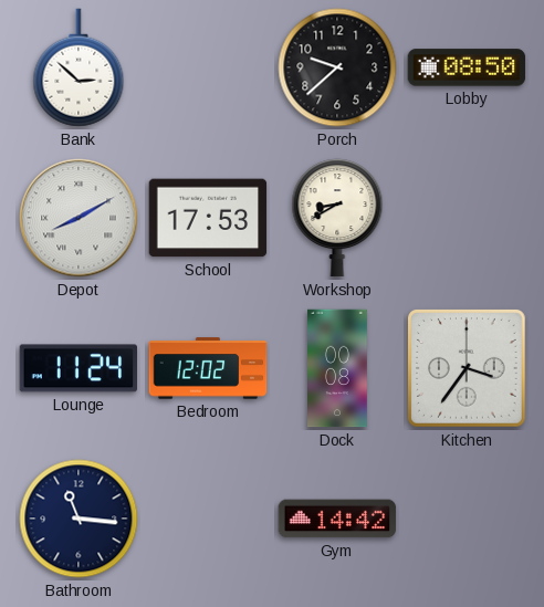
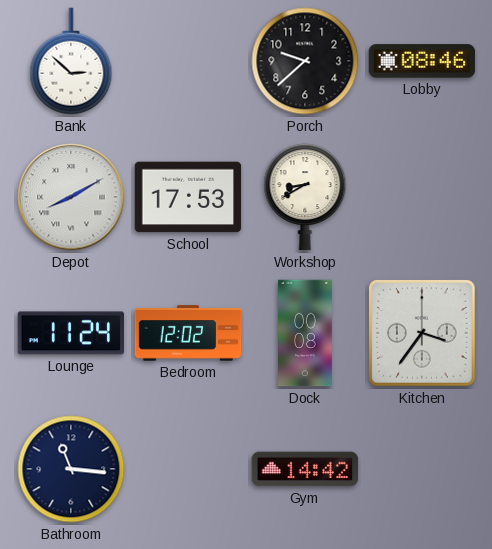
Lobby: 08:50 -> 08:46 (422, 61)
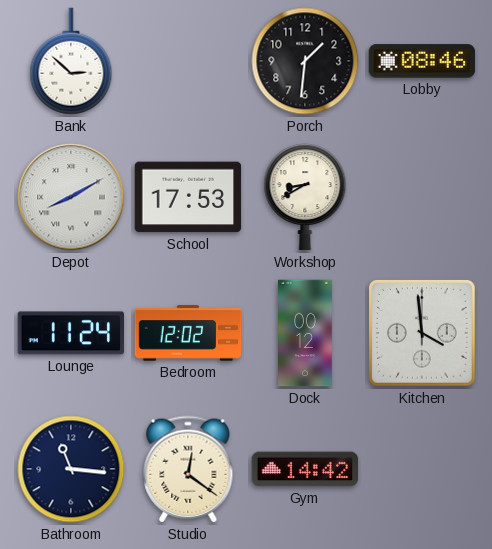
Porch: 9:38 -> 1:31 (305, 61)
Dock: 00:08 -> 00:12 (306, 333)
Kitchen: 3:36 -> 3:59 (423, 334)
Studio: none -> 12:21 (188, 469)
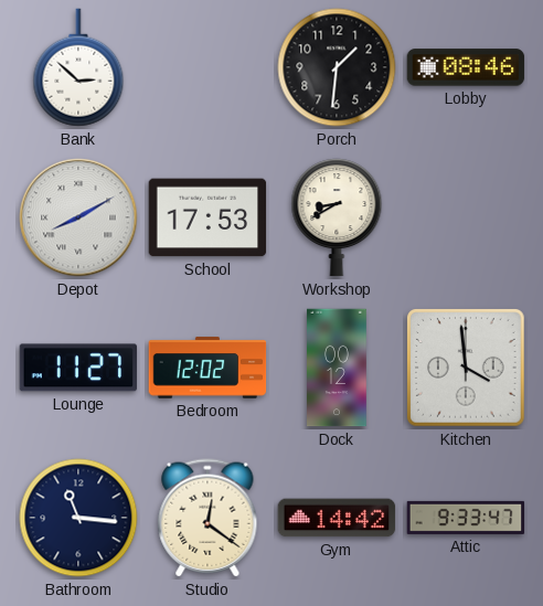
Lounge: 11:24 -> 11:27 (78, 368)
Attic: none -> 9:33 (466, 518)
